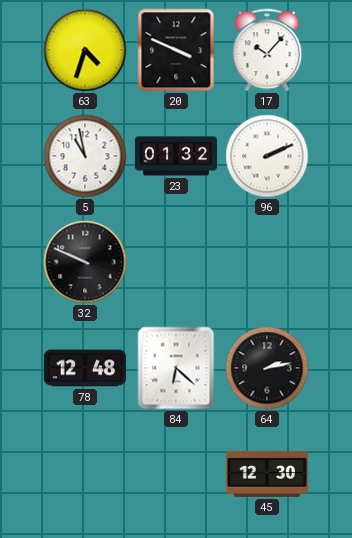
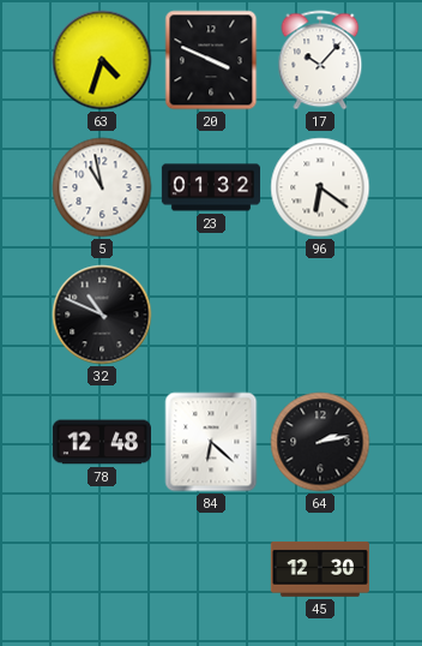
96: 2:11 -> 6:21 (320, 187)
32: 9:49 -> 10:49 (102, 315)
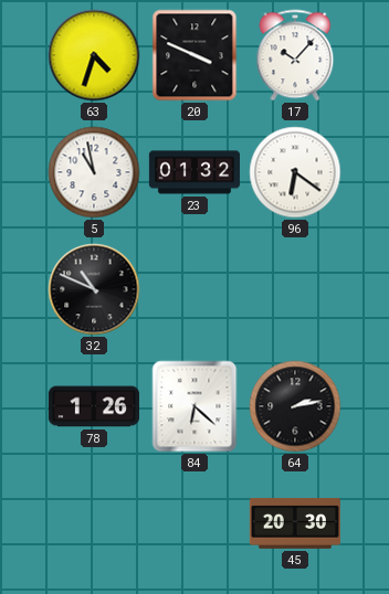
78: 12:48 -> 1:26 (93, 406)
45: 12:30 -> 20:30 (295, 523)
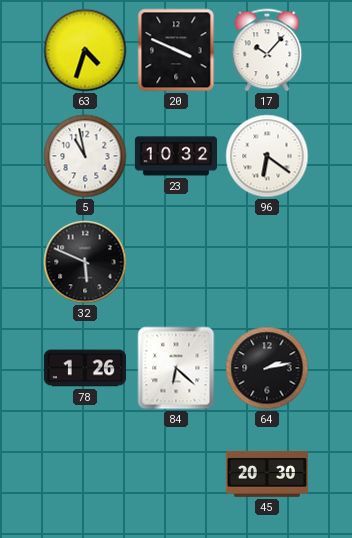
23: 01:32 -> 10:32 (175, 156)
32: 10:49 -> 5:49 (85, 262)
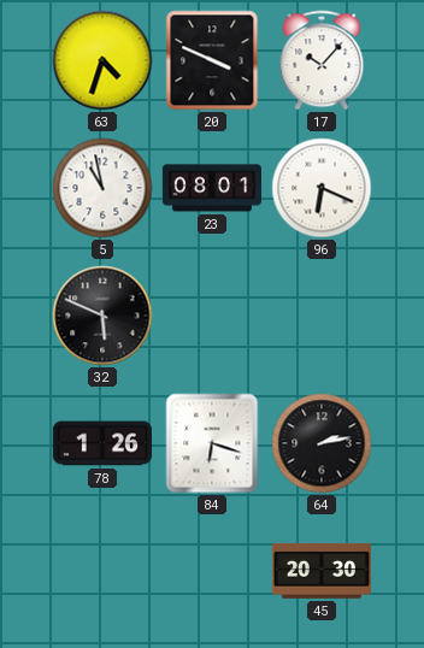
23: 10:32 -> 08:01 (211, 188)
96: 6:21 -> 6:19 (322, 188)
84: 6:22 -> 6:18 (212, 443)
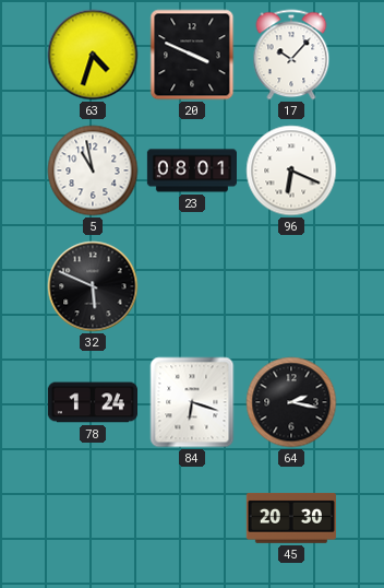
78: 1:26 -> 1:24 (92, 402)
64: 2:13 -> 2:17 (291, 402)
